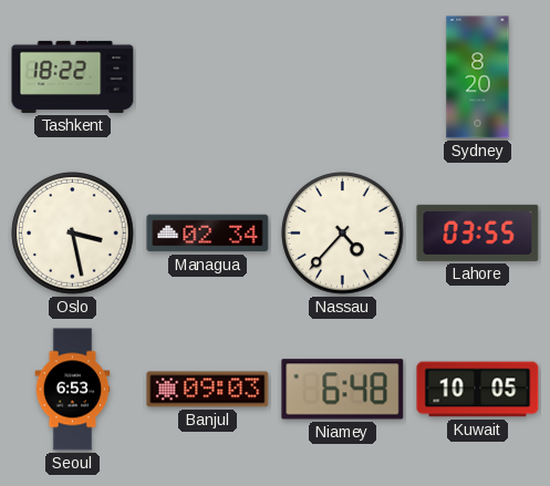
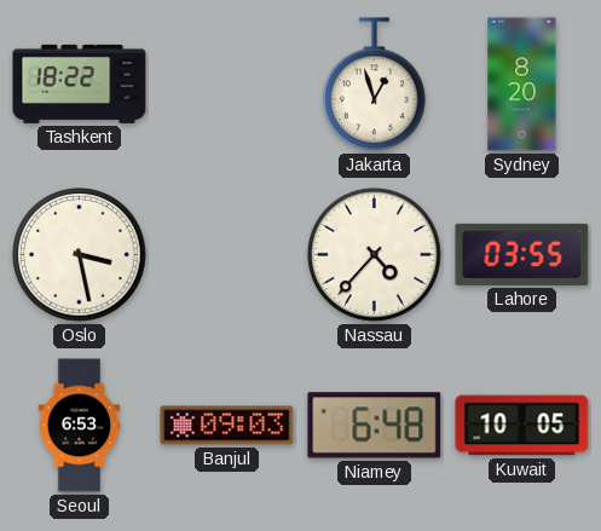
Jakarta: none -> 12:57 (375, 85)
Managua: 02:34 -> none (208, 234)
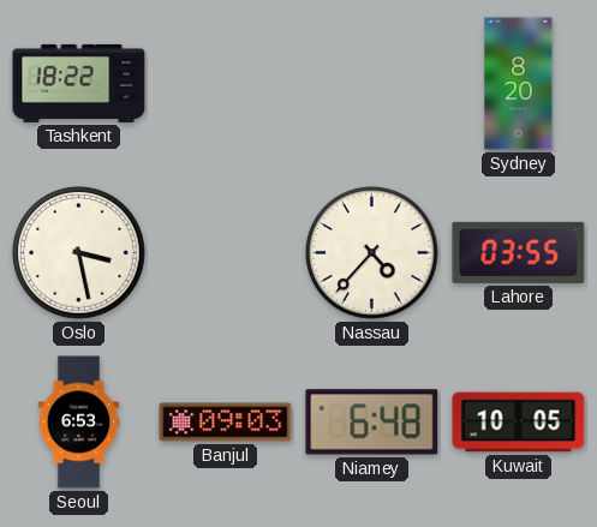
Jakarta: 12:57 -> none (375, 85)
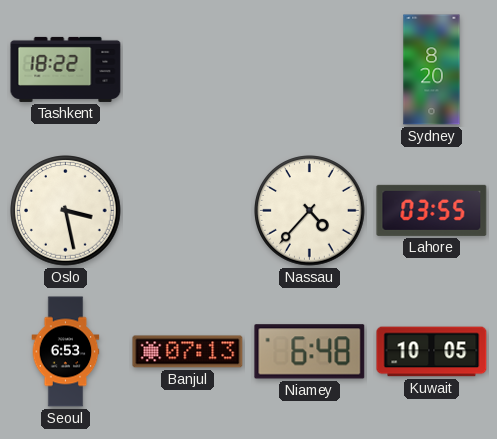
Banjul: 09:03 -> 07:13 (188, 352)
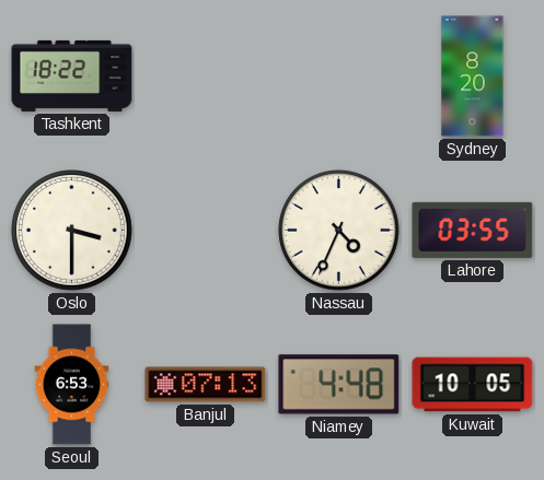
Oslo: 3:28 -> 3:30 (72, 231)
Nassau: 4:37 -> 4:34 (339, 231)
Niamey: 6:48 -> 4:48 (339, 385)
